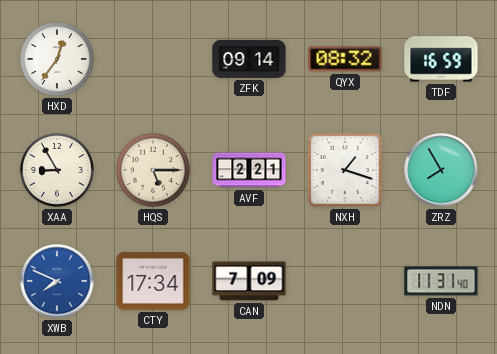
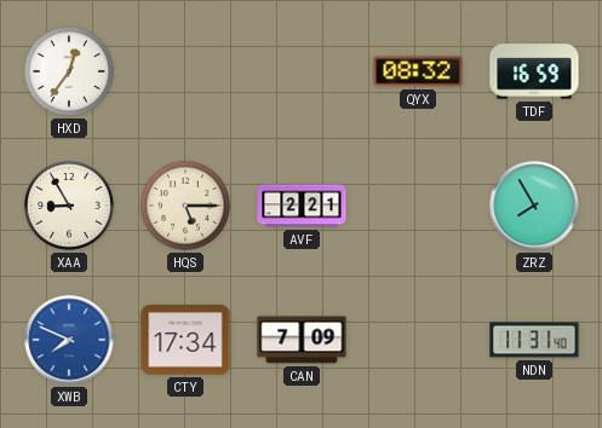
ZFK: 09:14 -> none (249, 59)
NXH: 1:18 -> none (345, 170)
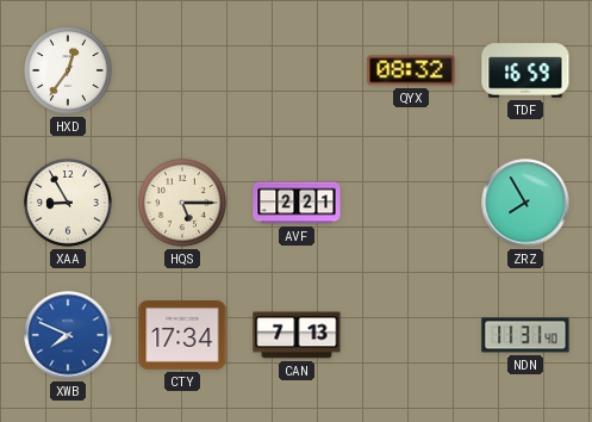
CAN: 7:09 -> 7:13 (297, 335)
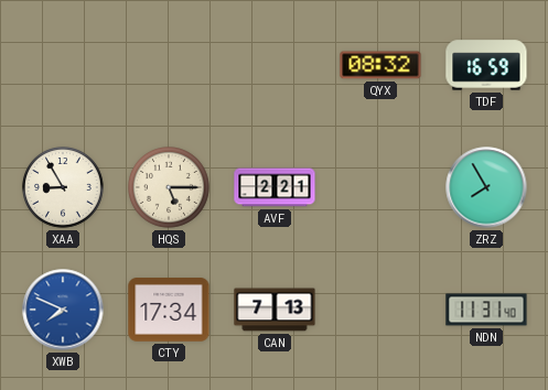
HXD: 12:36 -> none (69, 72)
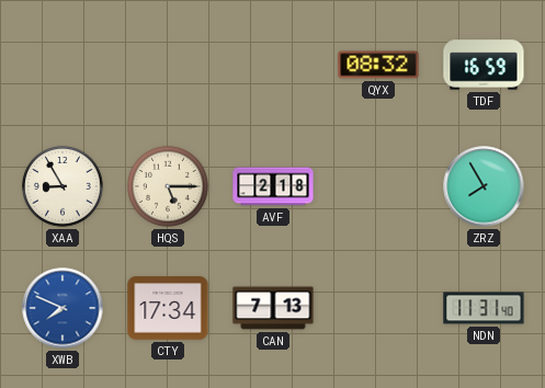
AVF: 2:21 -> 2:18 (273, 186)
